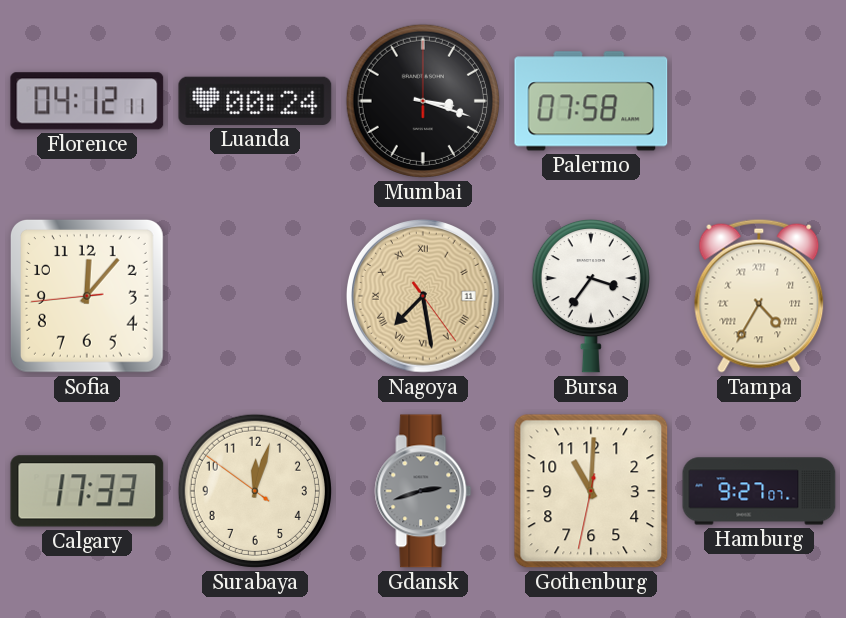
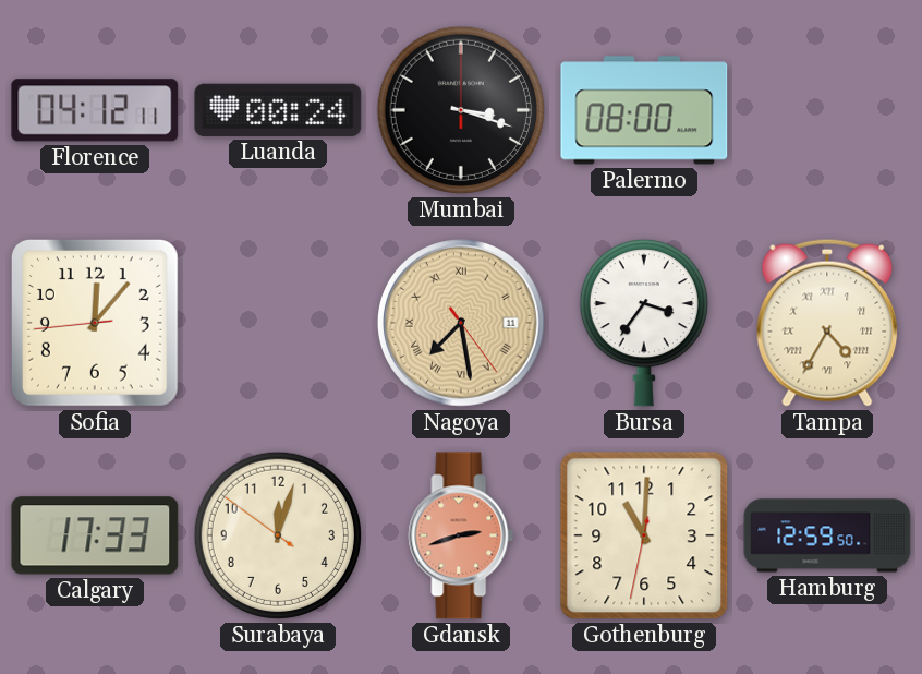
Palermo: 07:58 -> 08:00 (644, 110)
Gdansk dial: grey -> salmon (461, 535)
Hamburg: 9:27 -> 12:59 (827, 535)
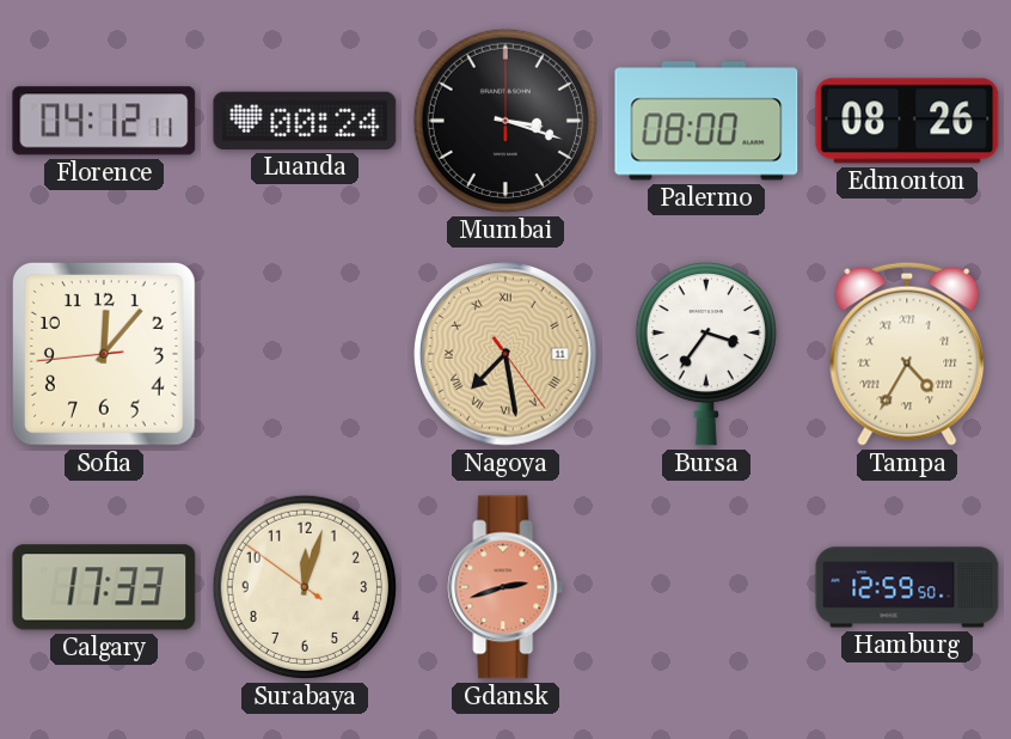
Edmonton: none -> 08:26 (907, 121)
Gothenburg: 11:00 -> none (644, 535)
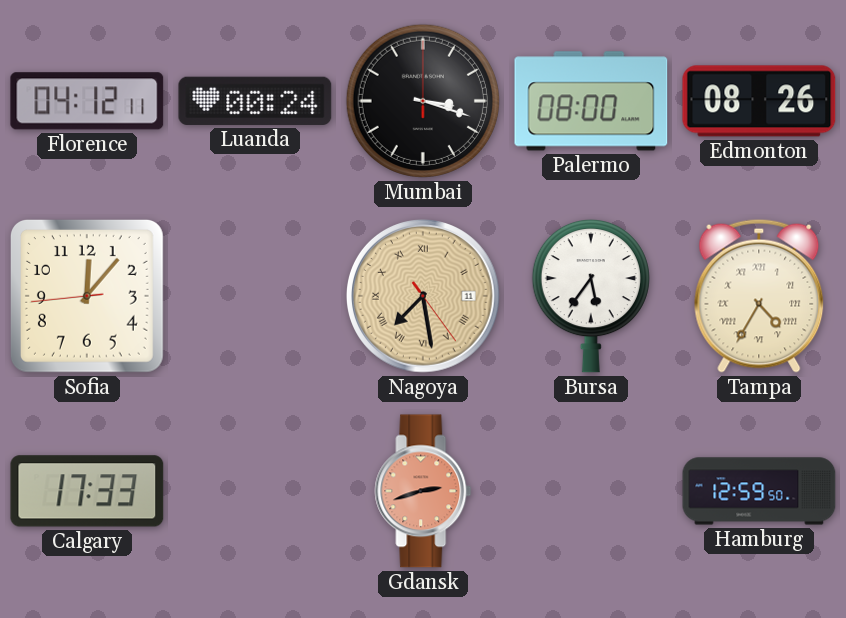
Bursa: 3:36 -> 5:36 (591, 296)
Surabaya: 12:02 -> none (305, 587)
